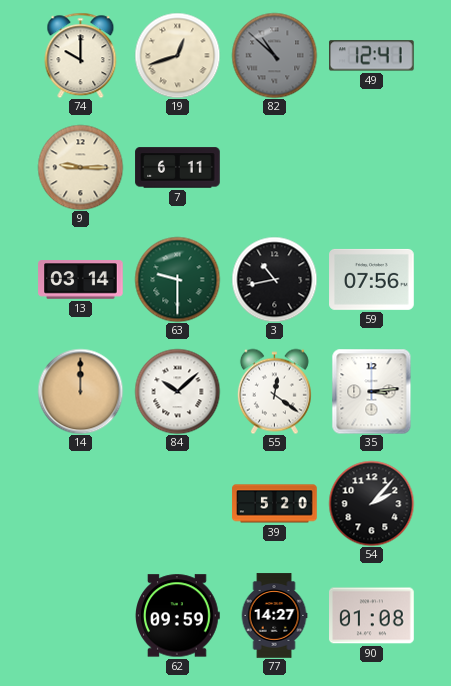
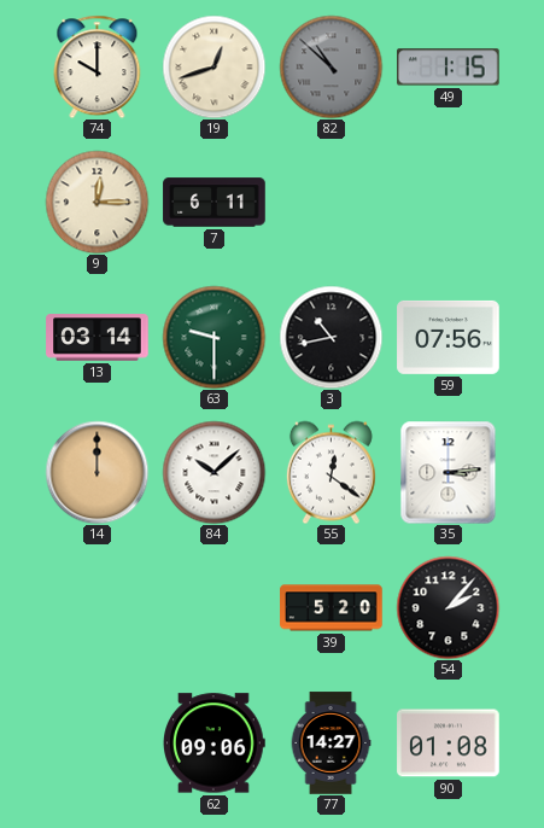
49: 12:41 -> 1:15 (449, 68)
9: 9:15 -> 12:15 (96, 202)
62: 09:59 -> 09:06 (215, 744)
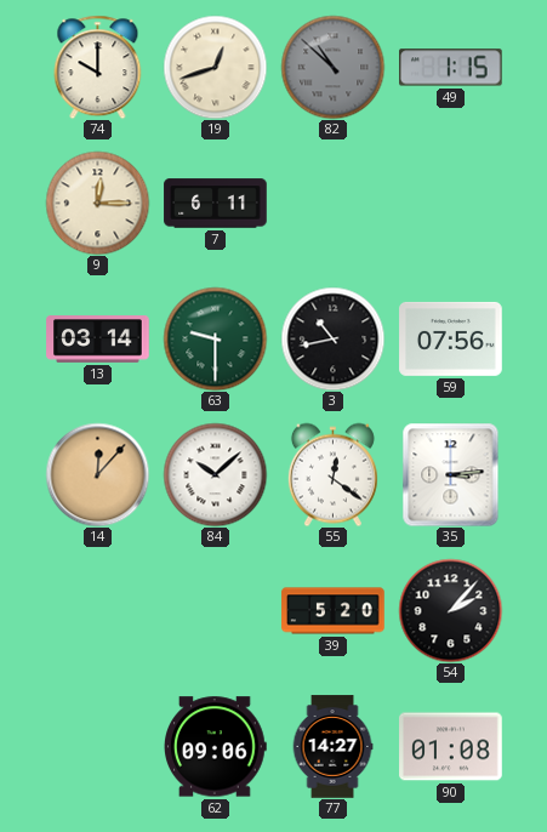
14: 12:00 -> 12:07 (97, 474)
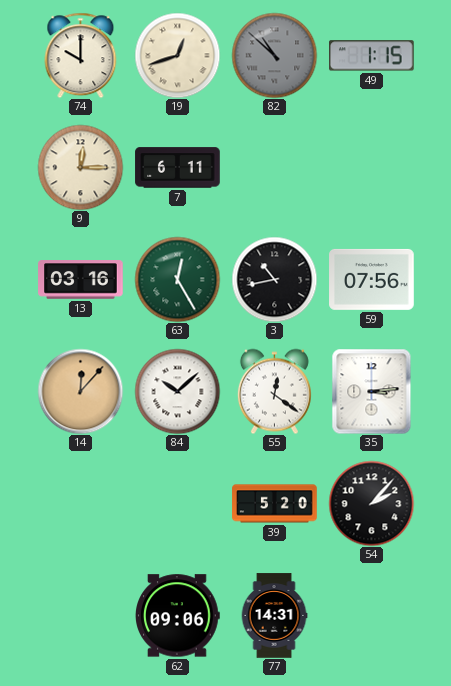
13: 03:14 -> 03:16 (81, 280)
63: 9:30 -> 12:25 (177, 279)
77: 14:27 -> 14:31 (274, 616)
90: 01:08 -> none (451, 747)
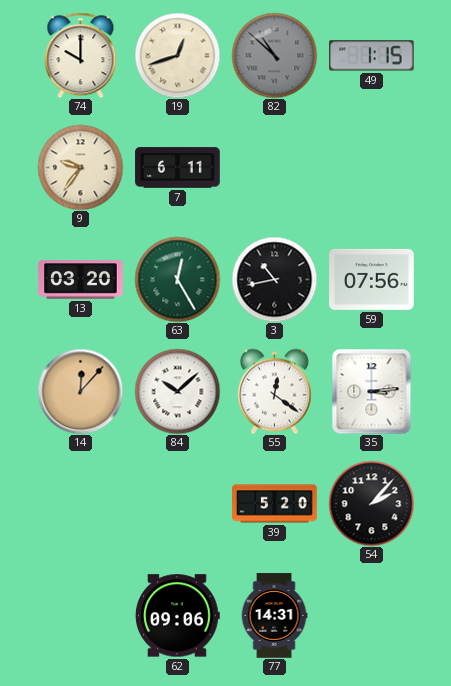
9: 12:15 -> 9:36 (80, 167)
13: 03:16 -> 03:20 (81, 280)
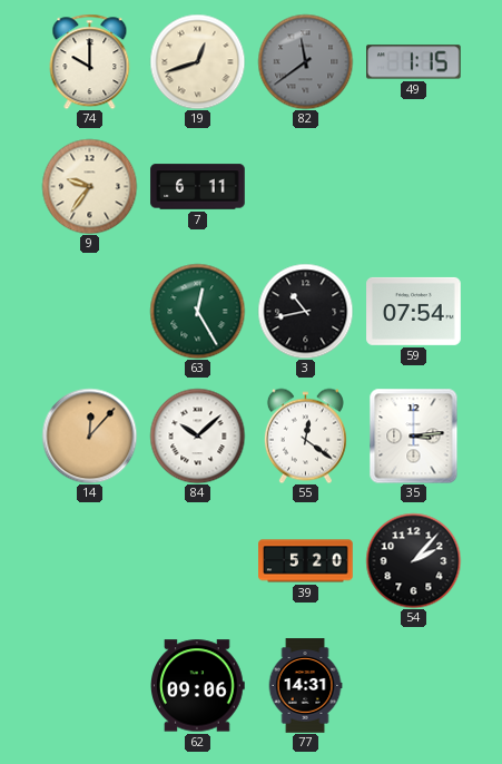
82: 10:52 -> 11:39 (305, 61)
13: 03:20 -> none (81, 280)
59: 07:56 -> 07:54 (414, 311)
